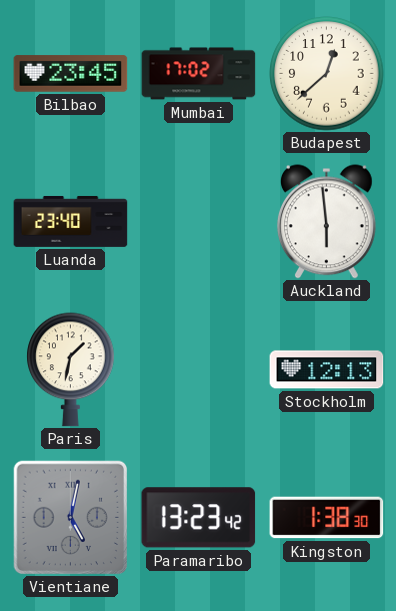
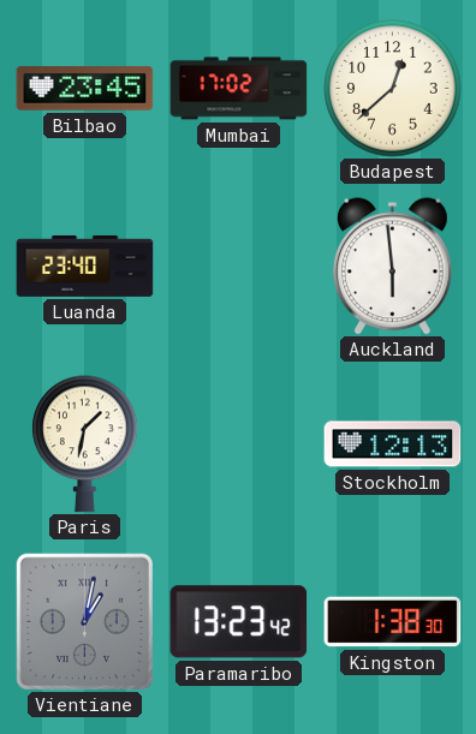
Vientiane: 5:02 -> 1:02 (84, 621)
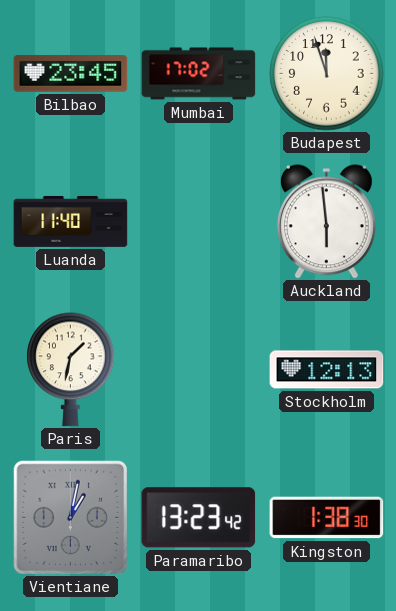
Budapest: 12:38 -> 11:57 (327, 74)
Luanda: 23:40 -> 11:40 (71, 221)
